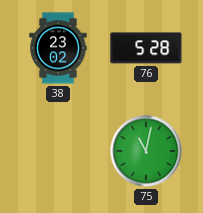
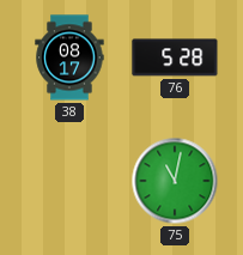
38: 23:02 -> 08:17 (69, 57)
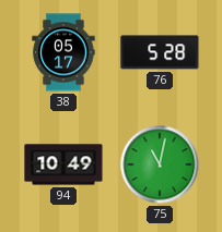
38: 08:17 -> 05:17 (63, 52)
94: none -> 10:49 (63, 164)
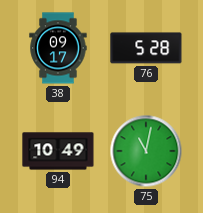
38: 05:17 -> 09:17 (58, 48)
